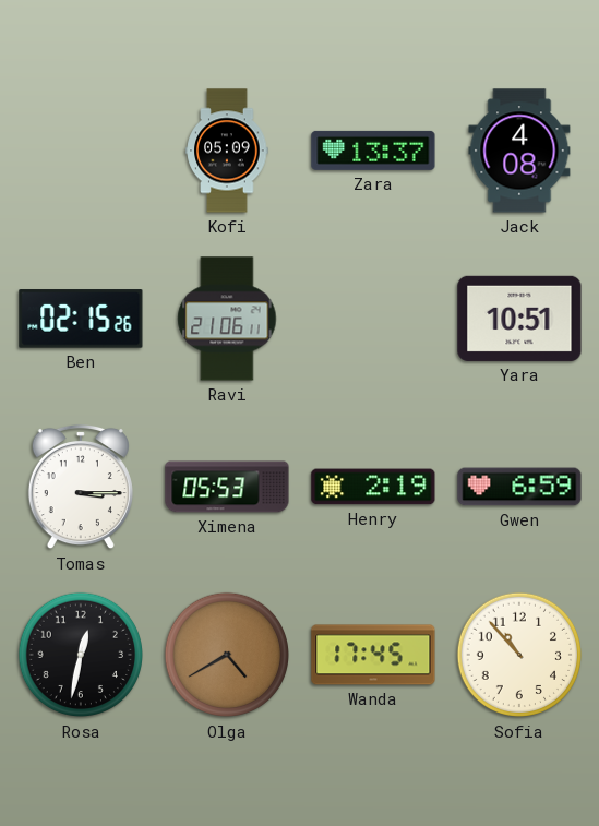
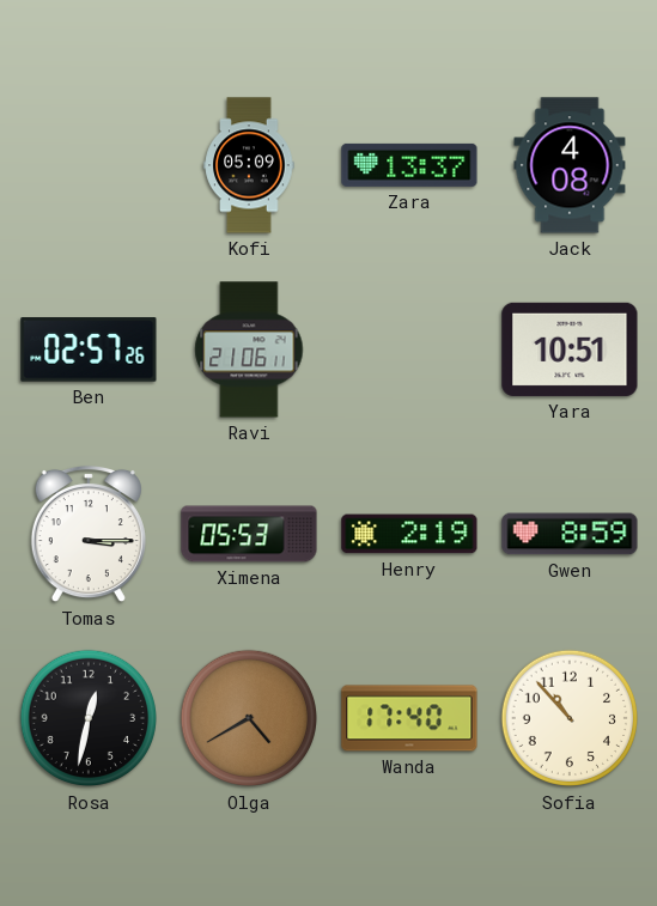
Ben: 02:15 -> 02:57 (89, 349)
Gwen: 6:59 -> 8:59 (570, 534)
Wanda: 17:45 -> 17:40 (409, 718)
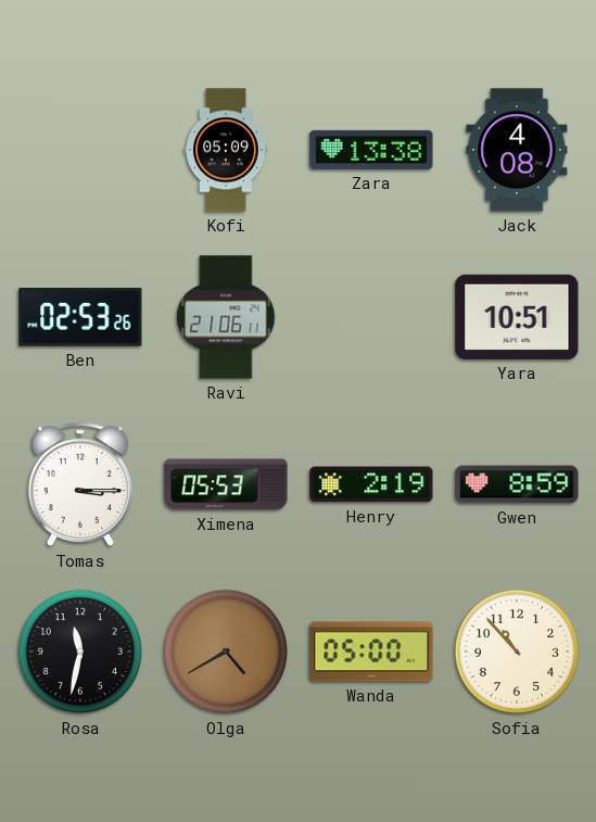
Zara: 13:37 -> 13:38 (371, 150)
Ben: 02:57 -> 02:53 (80, 317)
Rosa: 12:32 -> 11:32 (80, 652)
Wanda: 17:40 -> 05:00 (371, 652)
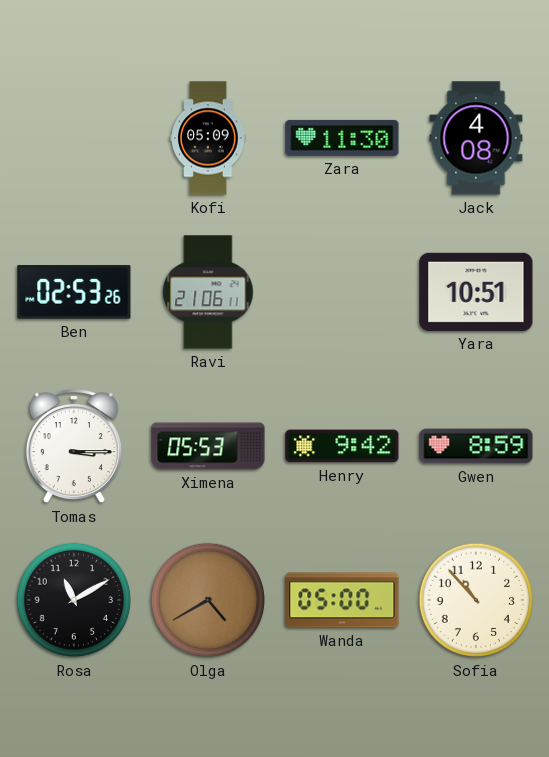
Zara: 13:38 -> 11:30 (342, 138)
Henry: 2:19 -> 9:42 (342, 446)
Rosa: 11:32 -> 11:10 (74, 600)
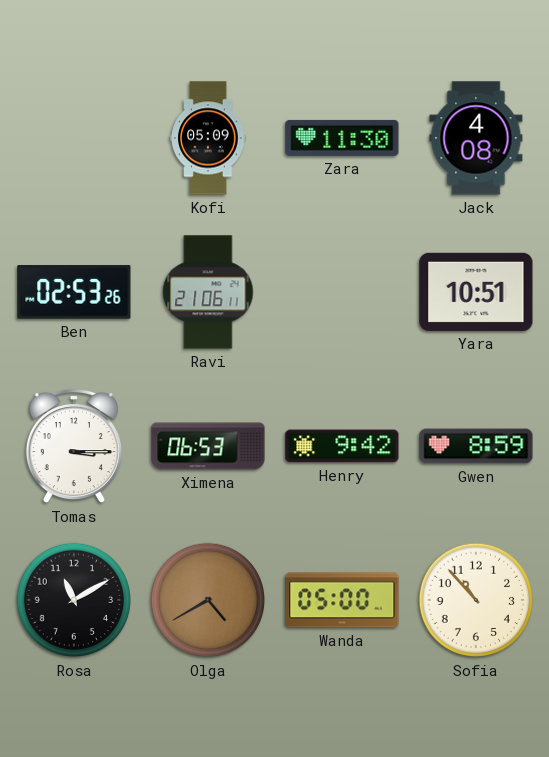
Ximena: 05:53 -> 06:53 (208, 446)
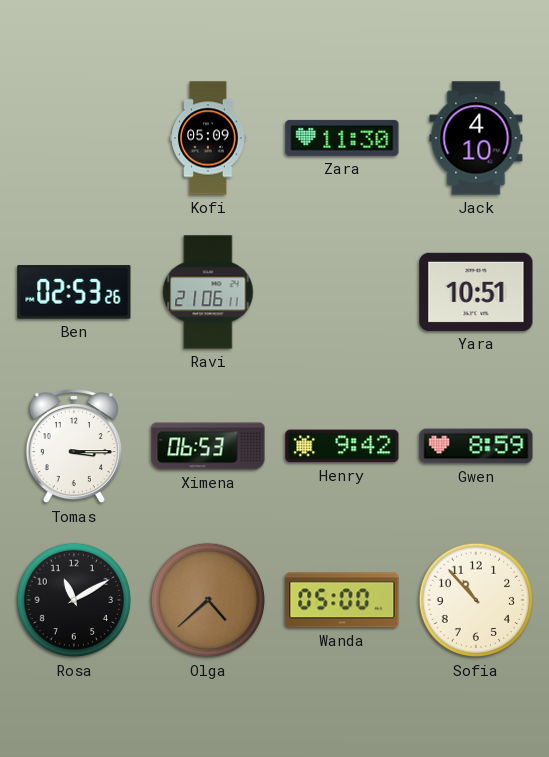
Jack: 4:08 -> 4:10 (476, 138)
Olga: 4:40 -> 4:38 (208, 600)
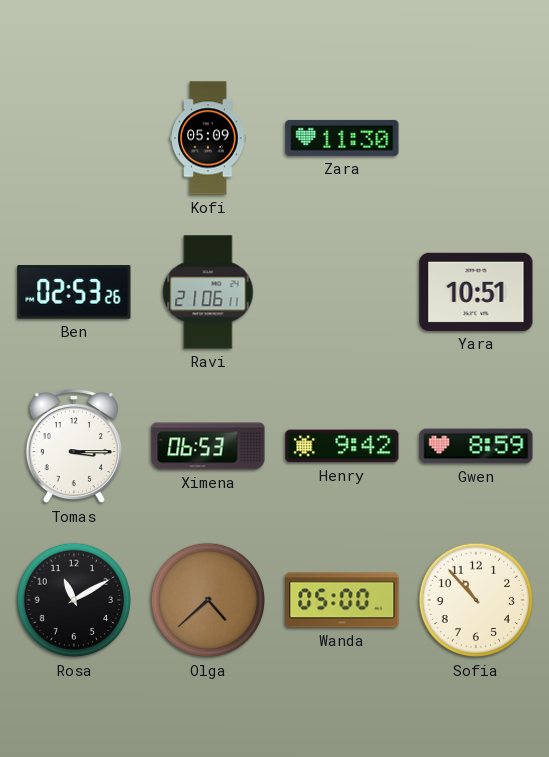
Jack: 4:10 -> none (476, 138)
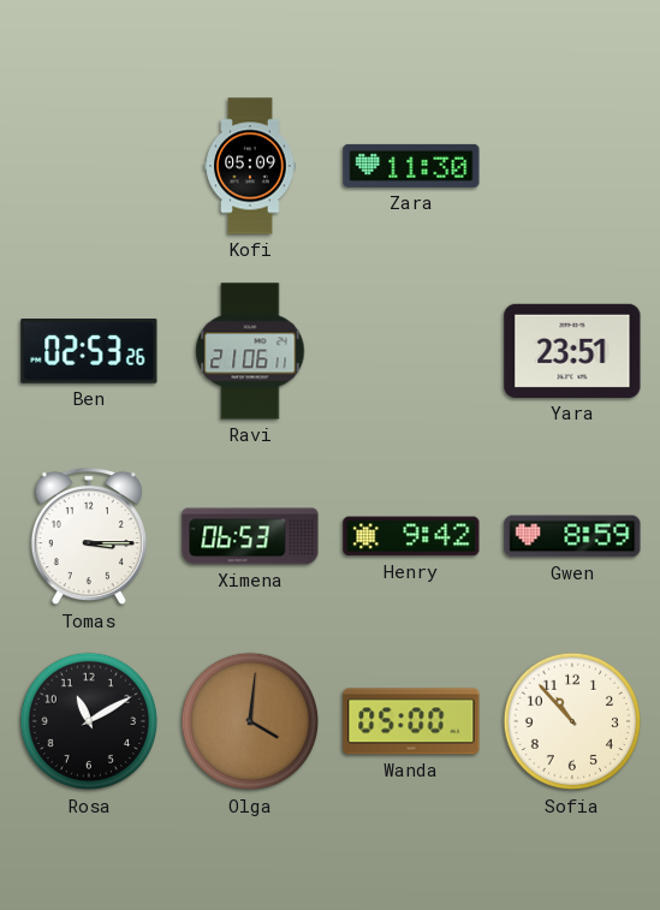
Yara: 10:51 -> 23:51 (572, 351)
Olga: 4:38 -> 4:01 (250, 721)
